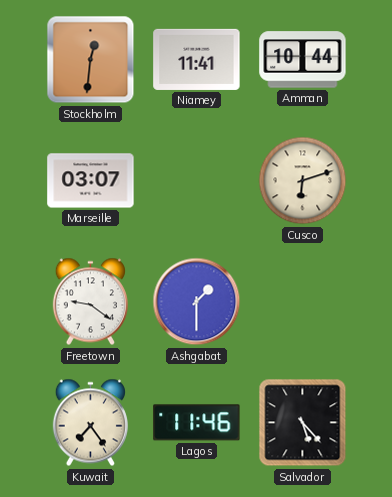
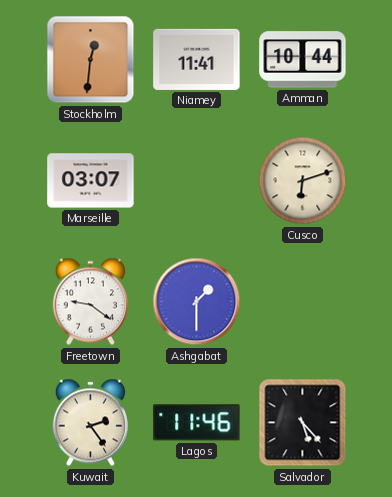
Kuwait: 7:24 -> 2:24 (90, 423)
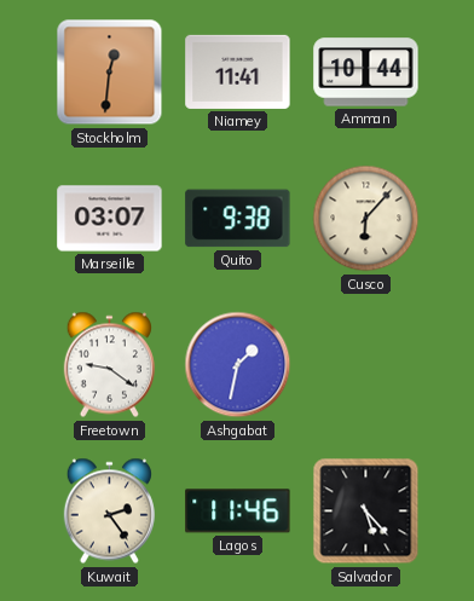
Quito: none -> 9:38 (238, 219)
Cusco: 6:12 -> 6:07 (366, 219)
Ashgabat: 1:30 -> 1:32 (238, 365)
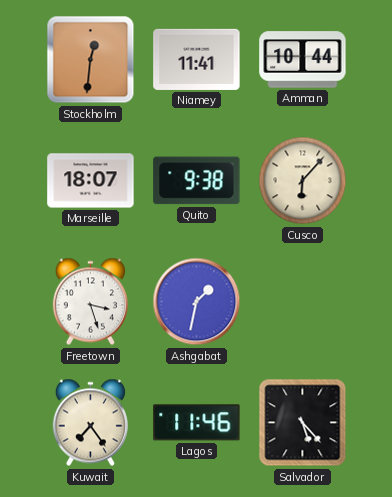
Marseille: 03:07 -> 18:07 (91, 181)
Freetown: 9:21 -> 3:27 (90, 302)
Kuwait: 2:24 -> 7:24 (90, 423)
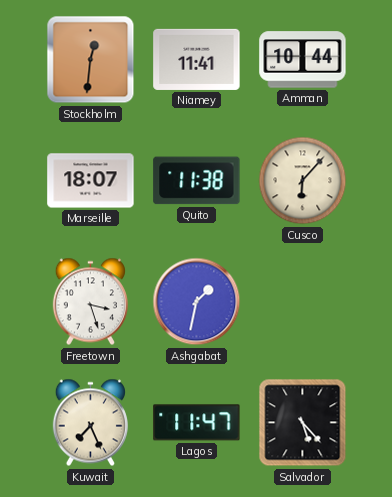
Quito: 9:38 -> 11:38 (197, 181)
Kuwait: 7:24 -> 7:26 (90, 423)
Lagos: 11:46 -> 11:47 (197, 423)
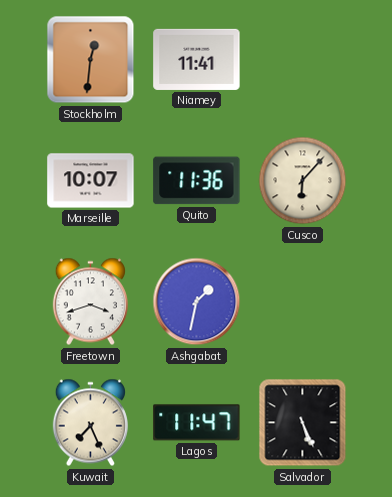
Amman: 10:44 -> none (303, 60)
Marseille: 18:07 -> 10:07 (91, 181)
Quito: 11:38 -> 11:36 (197, 181)
Freetown: 3:27 -> 3:42 (90, 302)
Salvador: 5:23 -> 5:26 (303, 423)
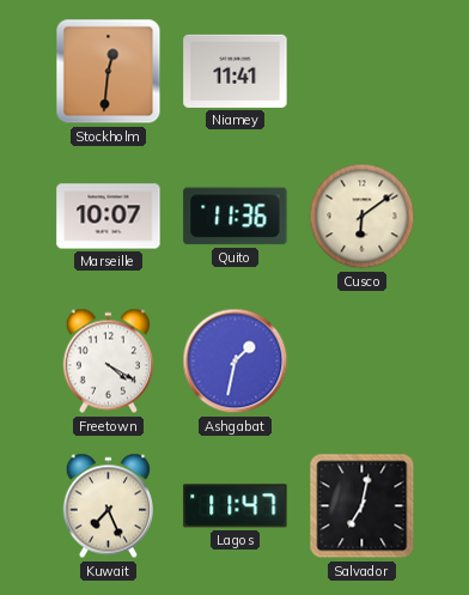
Cusco: 6:07 -> 6:09 (363, 217)
Freetown: 3:42 -> 4:20 (108, 362)
Salvador: 5:26 -> 7:02 (363, 506)
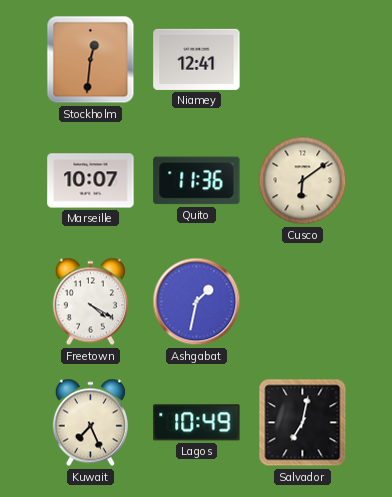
Niamey: 11:41 -> 12:41 (197, 59)
Lagos: 11:47 -> 10:49 (197, 423)
